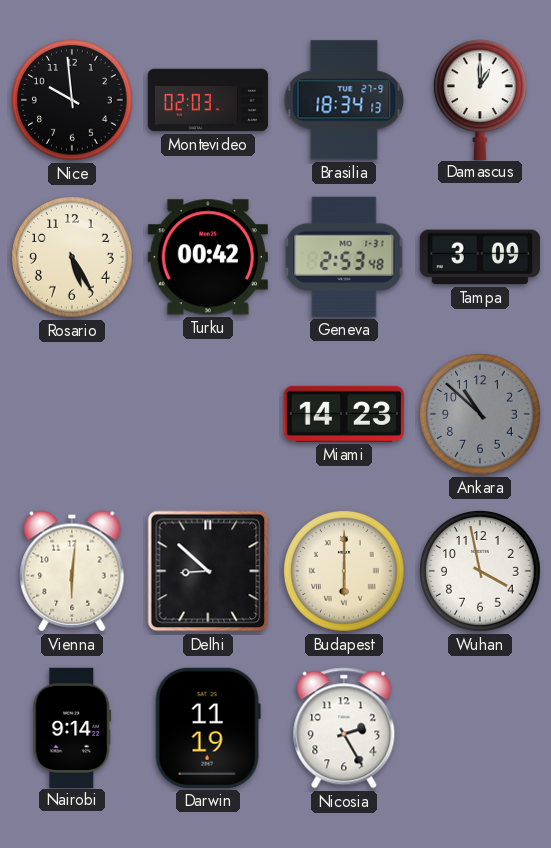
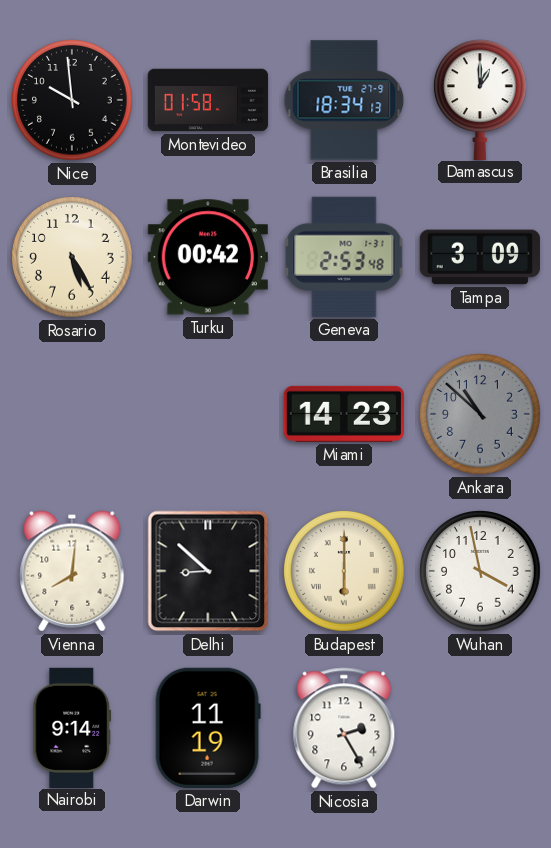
Montevideo: 02:03 -> 01:58 (208, 100)
Vienna: 6:01 -> 8:01 (72, 571)
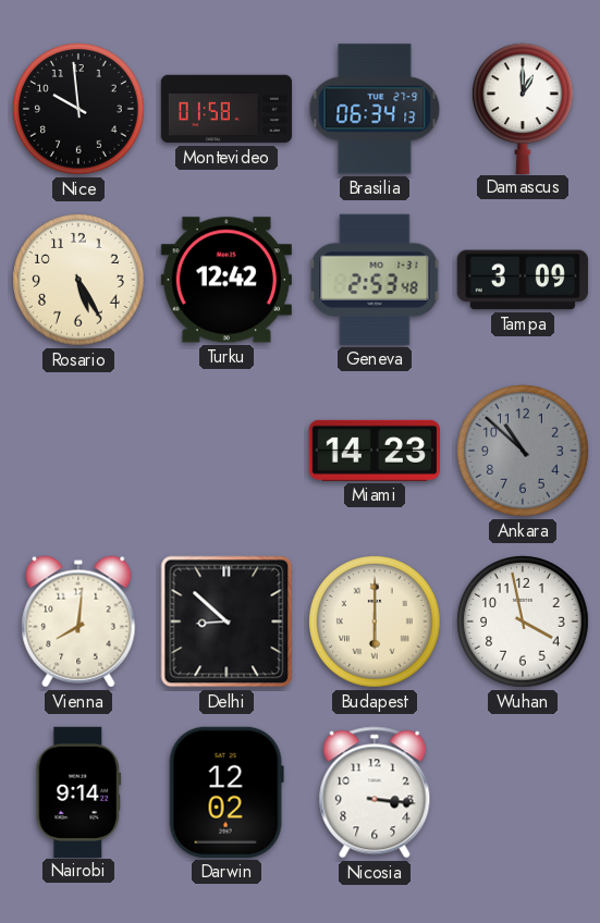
Brasilia: 18:34 -> 06:34 (375, 109)
Turku: 00:42 -> 12:42 (226, 280)
Darwin: 11:19 -> 12:02 (226, 792)
Nicosia: 2:25 -> 3:16 (375, 792)
